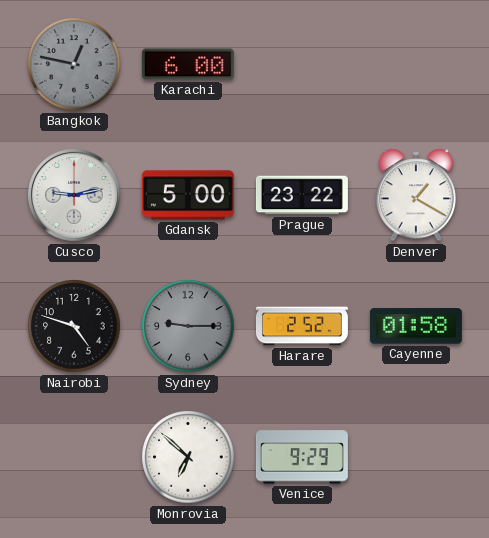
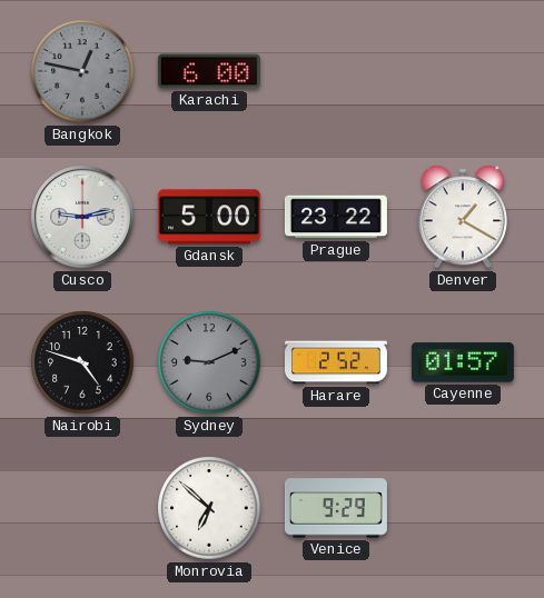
Sydney: 9:15 -> 9:11 (209, 362)
Cayenne: 01:58 -> 01:57 (463, 362)
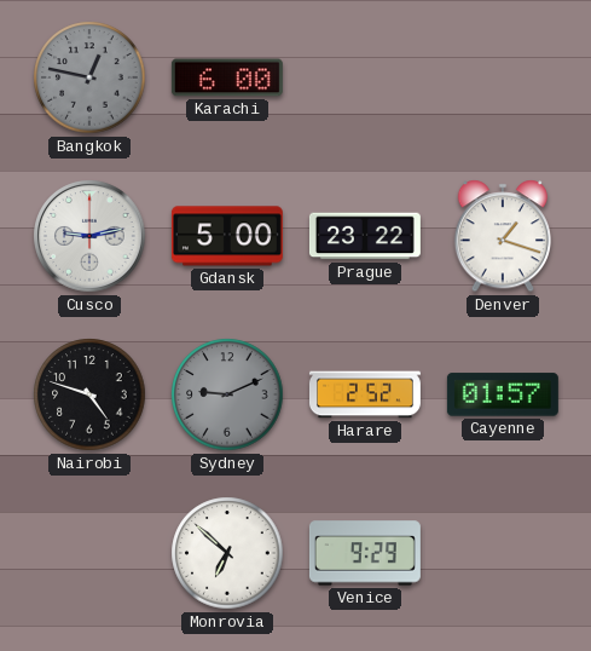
Denver: 1:20 -> 1:18 (502, 236)
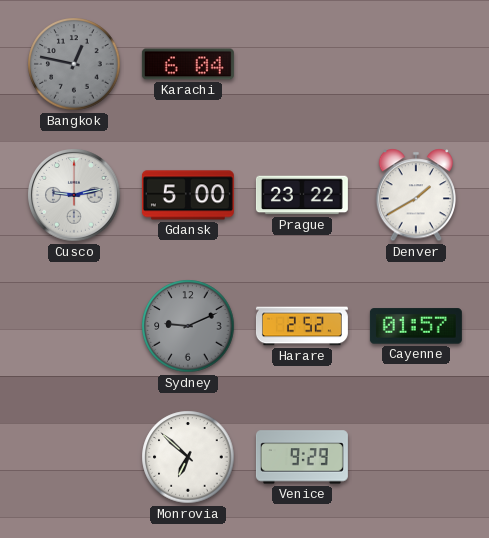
Karachi: 6:00 -> 6:04 (188, 64)
Denver: 1:18 -> 1:40 (415, 195)
Nairobi: 4:48 -> none (89, 394)
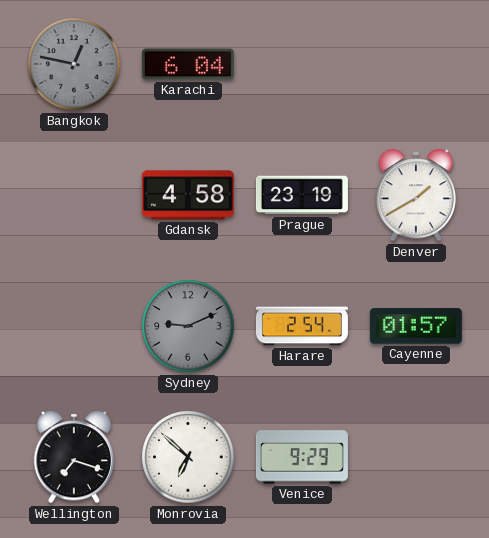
Cusco: 9:13 -> none (74, 195)
Gdansk: 5:00 -> 4:58 (188, 195)
Prague: 23:22 -> 23:19 (302, 195)
Harare: 2:52 -> 2:54 (302, 326)
Wellington: none -> 7:18 (73, 457)
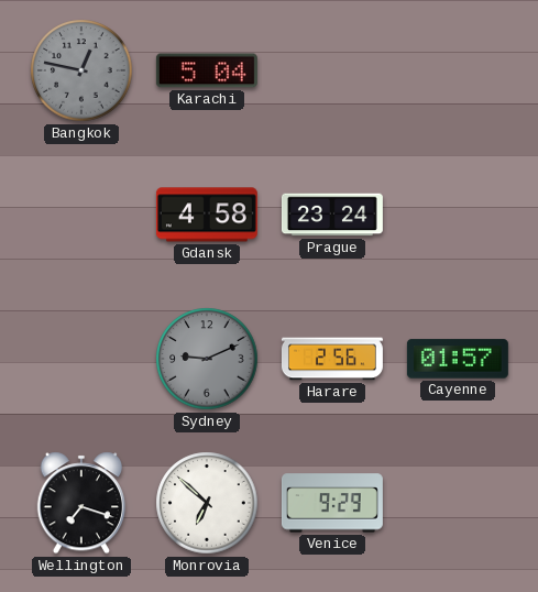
Karachi: 6:04 -> 5:04 (207, 70)
Prague: 23:19 -> 23:24 (332, 215)
Denver: 1:40 -> none (415, 195)
Harare: 2:54 -> 2:56 (332, 359)
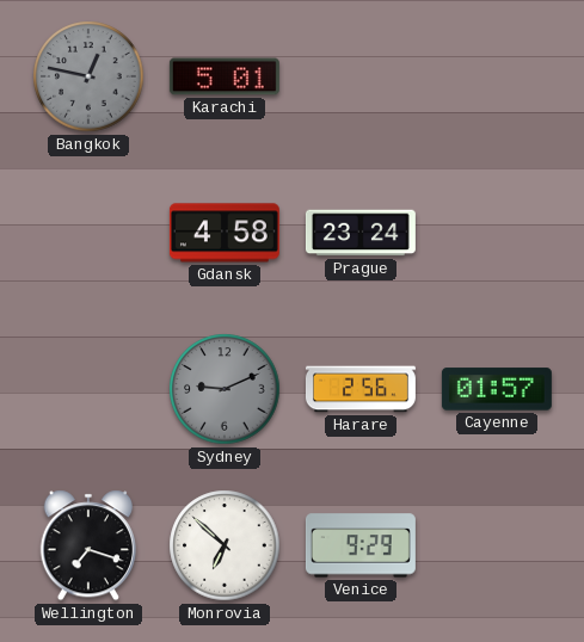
Karachi: 5:04 -> 5:01 (225, 76)
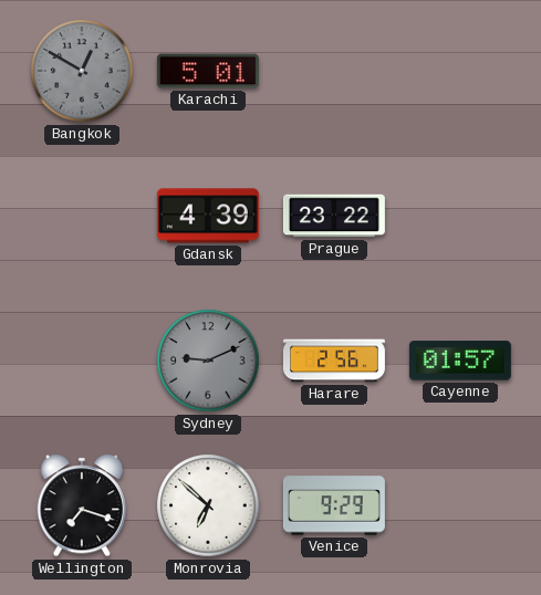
Bangkok: 12:47 -> 12:50 (82, 71)
Gdansk: 4:58 -> 4:39 (208, 216)
Prague: 23:24 -> 23:22 (334, 216)
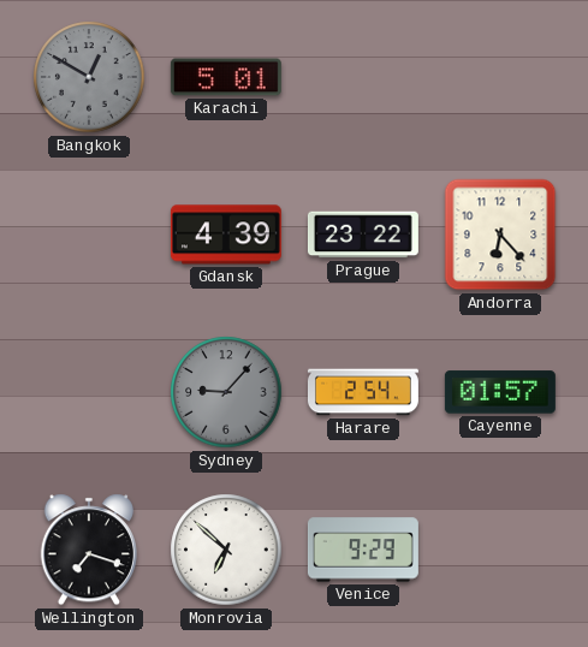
Andorra: none -> 6:23 (500, 235)
Sydney: 9:11 -> 9:07 (226, 392)
Harare: 2:56 -> 2:54 (363, 392)
